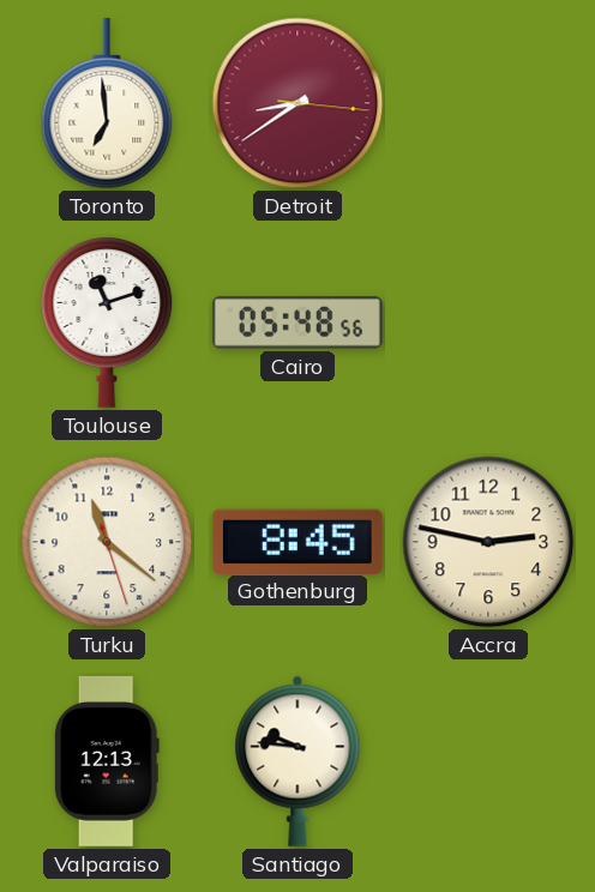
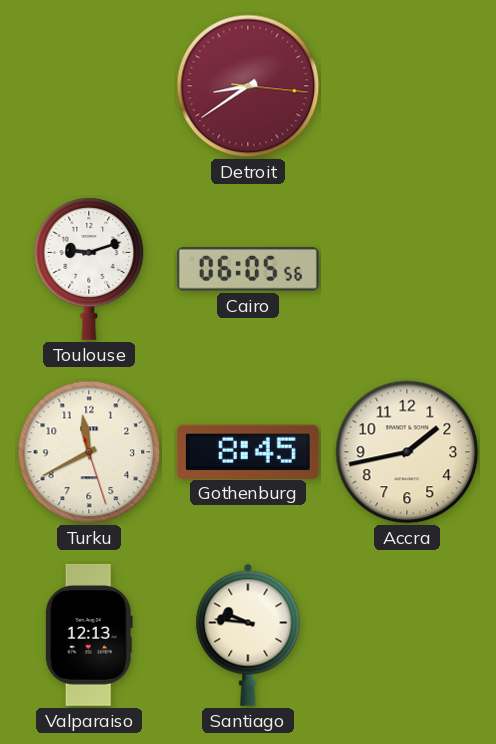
Toronto: 6:59 -> none (107, 103)
Toulouse: 11:12 -> 9:12 (89, 269)
Cairo: 05:48 -> 06:05 (248, 269)
Turku: 11:21 -> 11:40 (89, 452)
Accra: 2:47 -> 1:43 (407, 452)
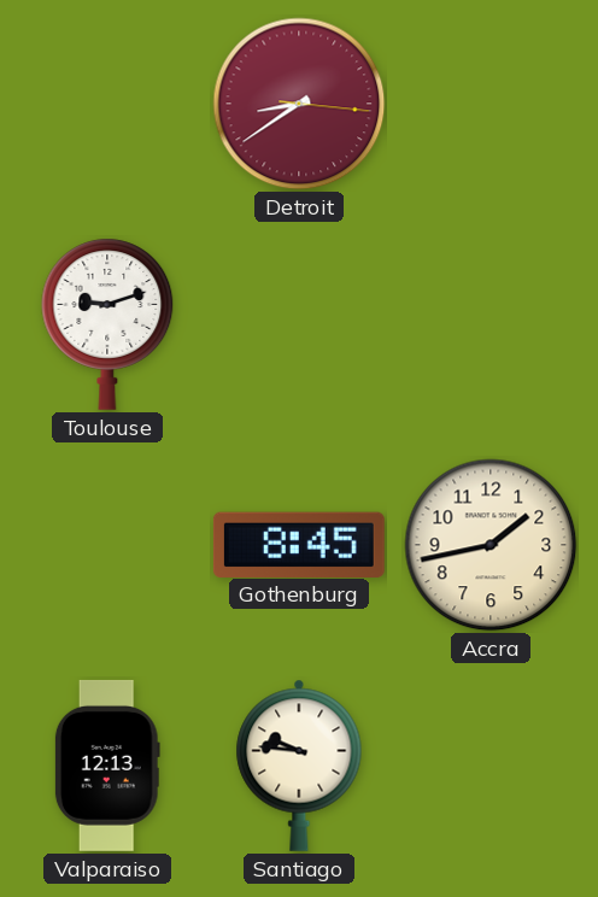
Cairo: 06:05 -> none (248, 269)
Turku: 11:40 -> none (89, 452)
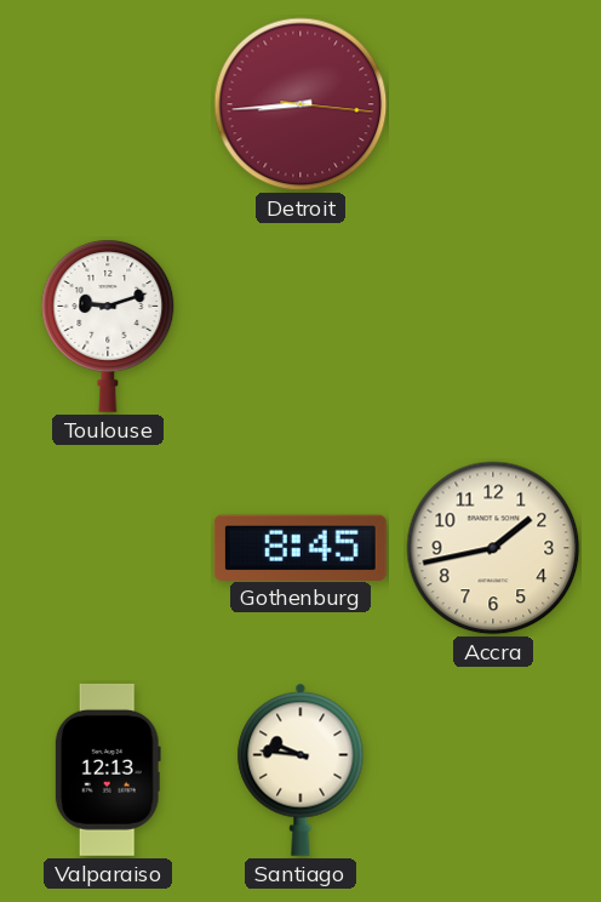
Detroit: 8:39 -> 8:44 (300, 104)
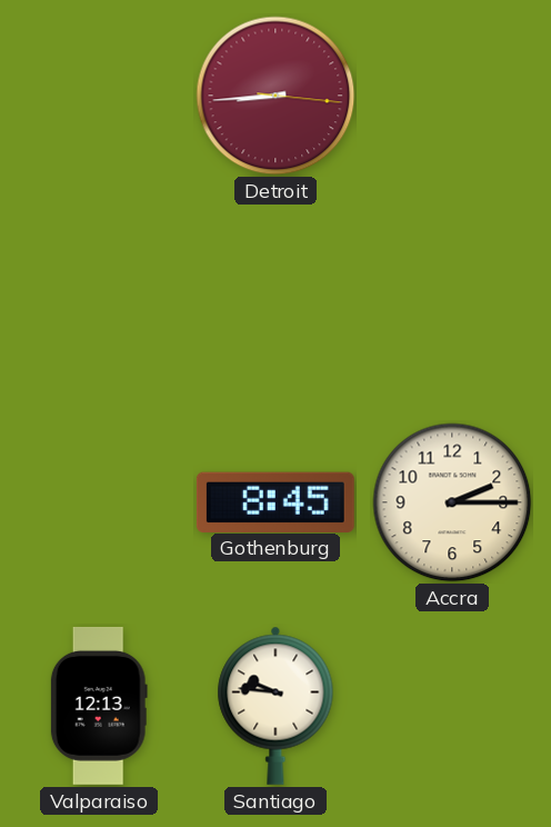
Toulouse: 9:12 -> none (108, 326)
Accra: 1:43 -> 2:15 (452, 502)
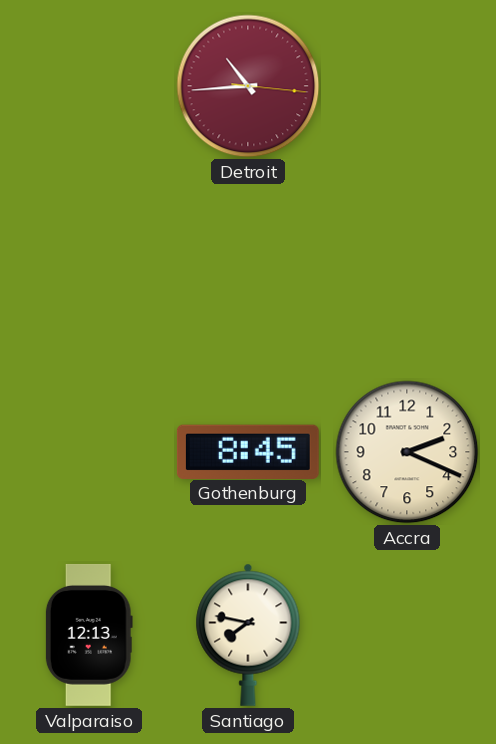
Detroit: 8:44 -> 10:44 (248, 86)
Accra: 2:15 -> 2:19 (407, 452)
Santiago: 9:46 -> 7:47 (248, 635)
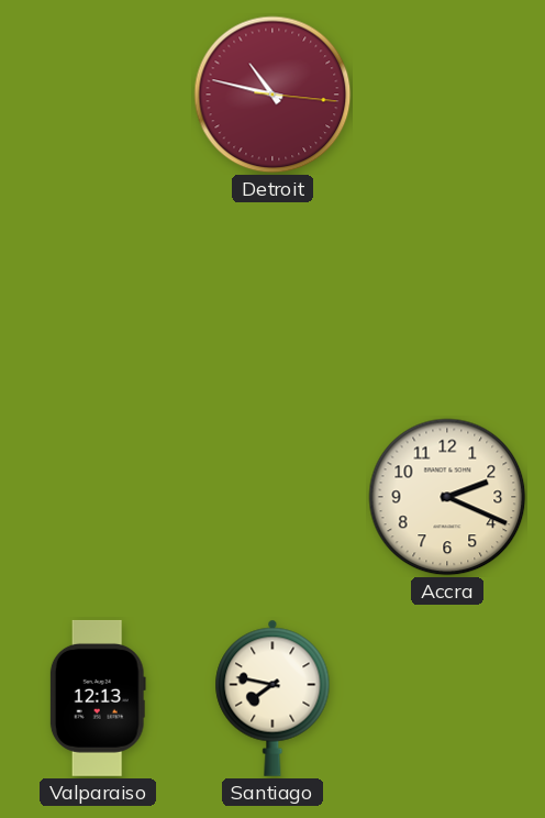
Detroit: 10:44 -> 10:47 (272, 95)
Gothenburg: 8:45 -> none (248, 451)
